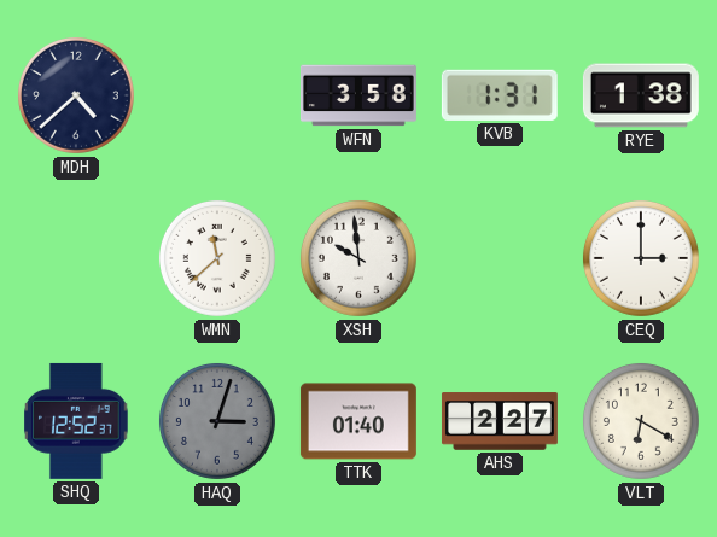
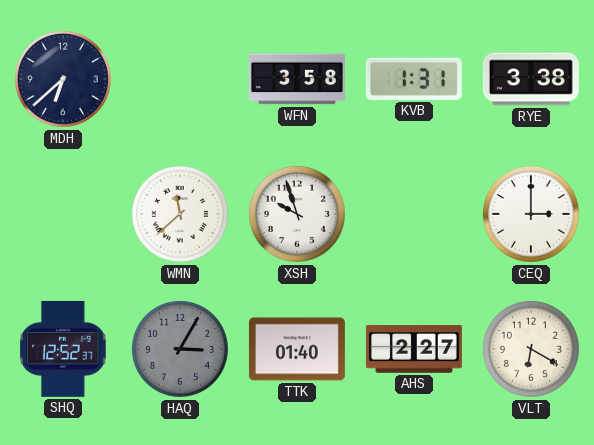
MDH: 4:38 -> 6:38 (63, 79)
RYE: 1:38 -> 3:38 (531, 79)
XSH: 9:59 -> 9:57 (297, 214)
HAQ: 3:03 -> 3:05 (180, 349)
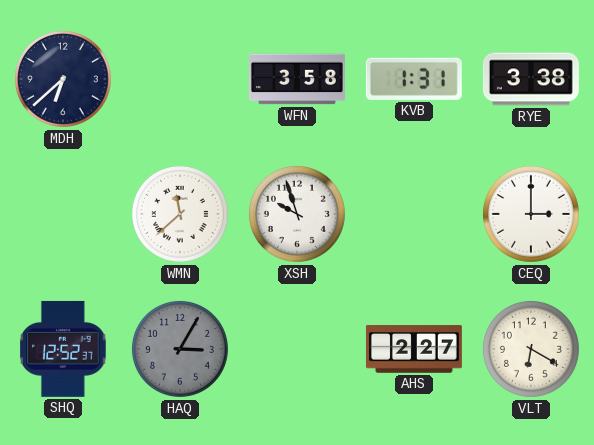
TTK: 01:40 -> none (297, 349)
